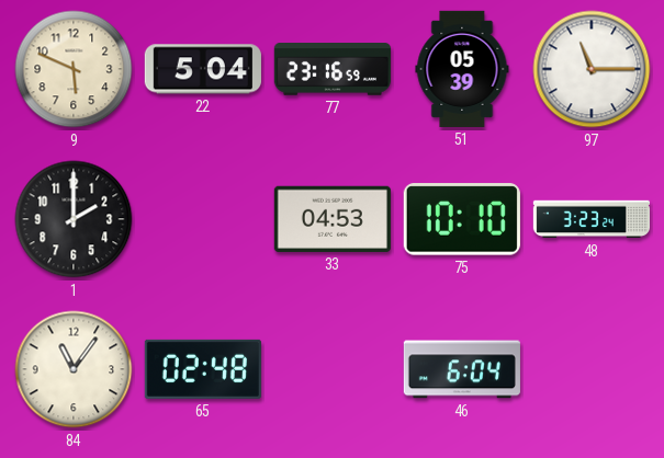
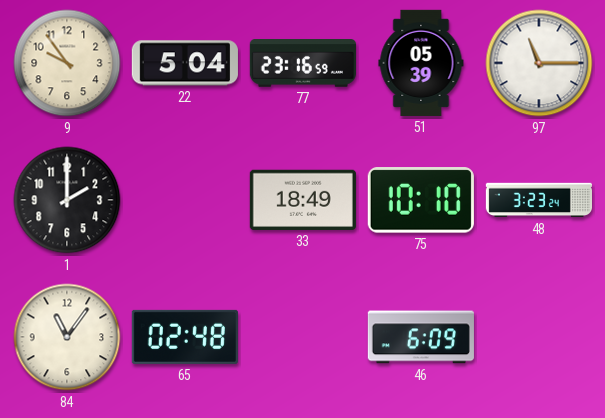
9: 5:49 -> 9:54 (67, 63)
33: 04:53 -> 18:49 (303, 200)
46: 6:04 -> 6:09 (421, 337)
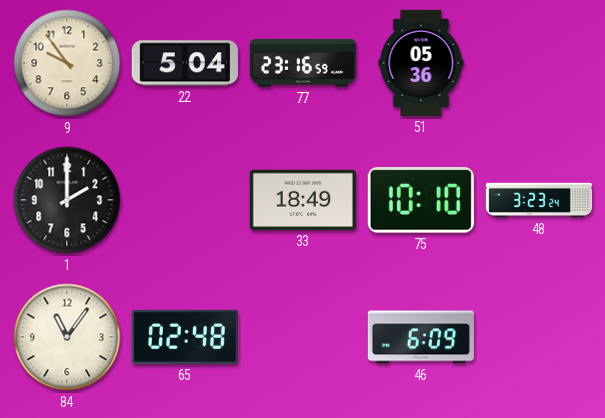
51: 05:39 -> 05:36 (421, 63)
97: 11:15 -> none (539, 63)
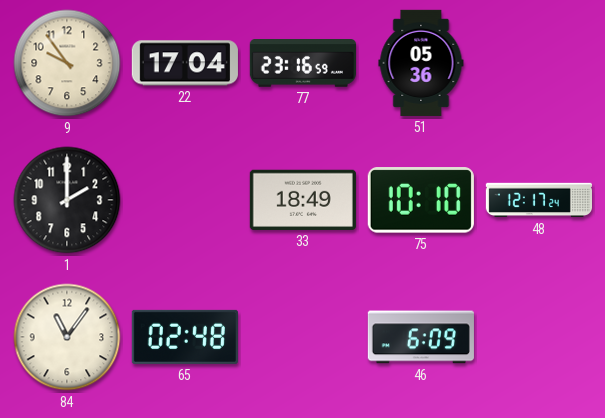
22: 5:04 -> 17:04 (185, 63)
48: 3:23 -> 12:17 (538, 200)
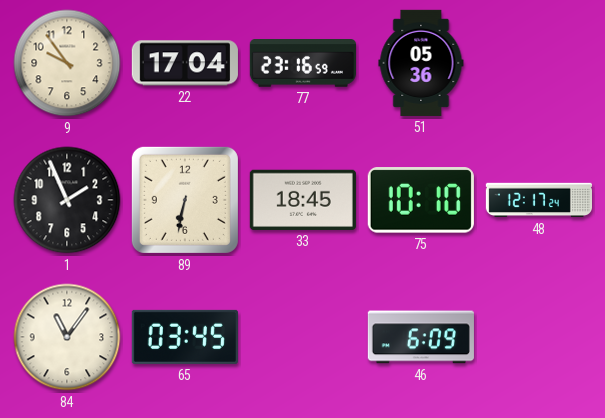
1: 2:00 -> 1:56 (67, 200)
89: none -> 6:32 (185, 200)
33: 18:49 -> 18:45 (303, 200)
65: 02:48 -> 03:45 (185, 337)
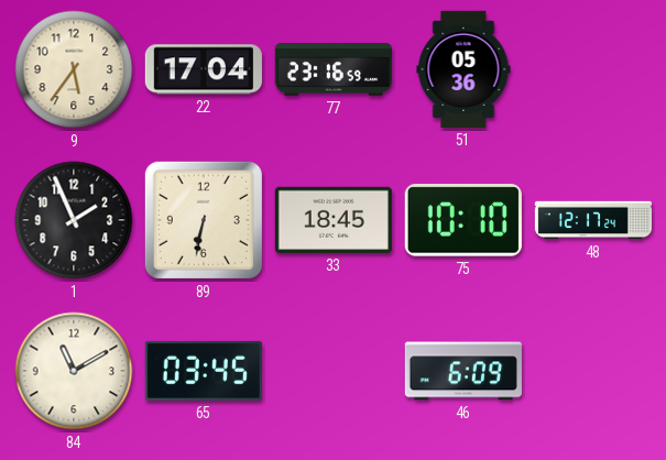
9: 9:54 -> 5:36 (74, 69)
84: 11:06 -> 11:10 (74, 371)
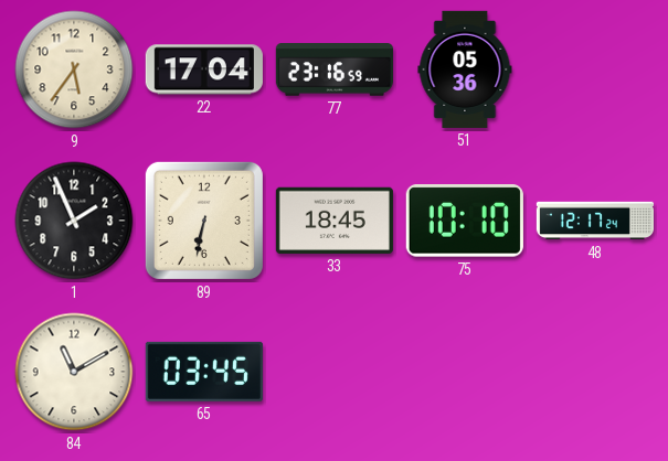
46: 6:09 -> none (463, 371)
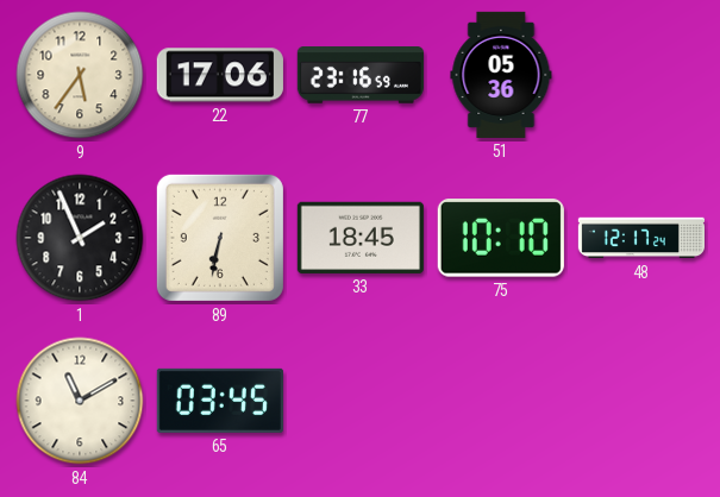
22: 17:04 -> 17:06 (220, 75)
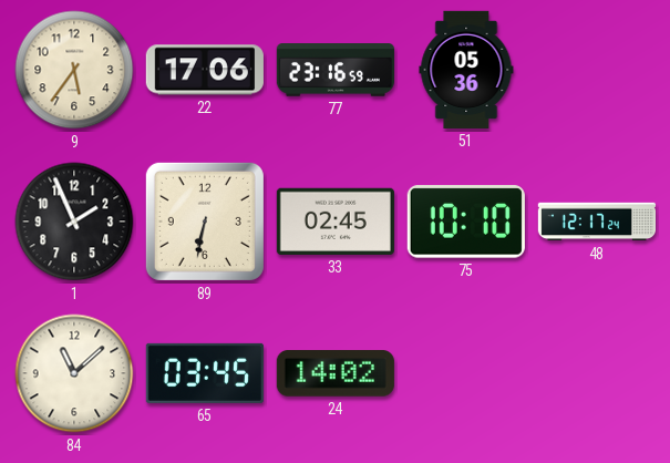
33: 18:45 -> 02:45 (336, 222)
84: 11:10 -> 11:08 (74, 373)
24: none -> 14:02 (336, 374)
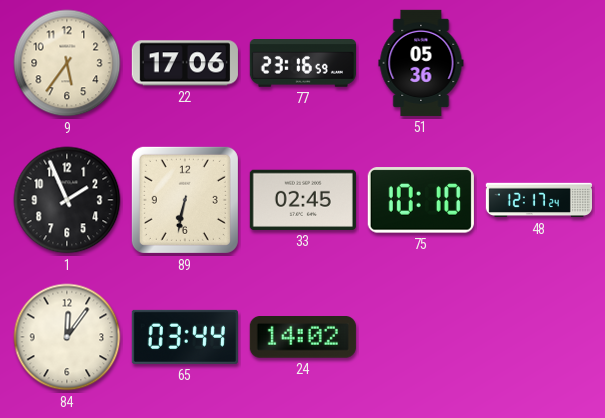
84: 11:08 -> 12:06 (67, 337)
65: 03:45 -> 03:44 (185, 337)
